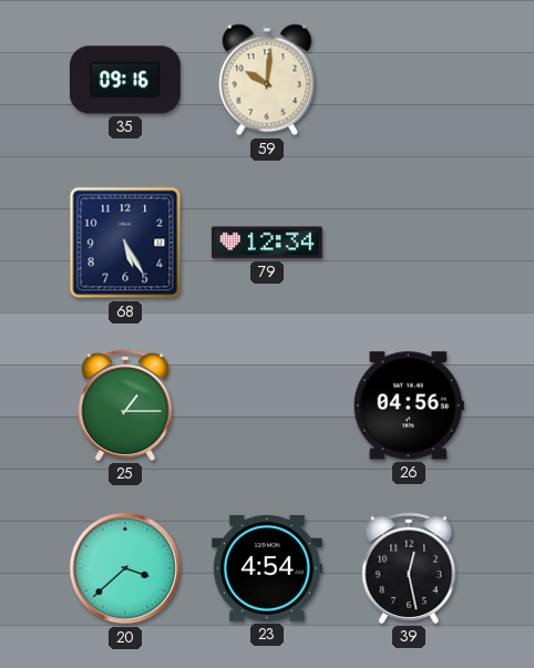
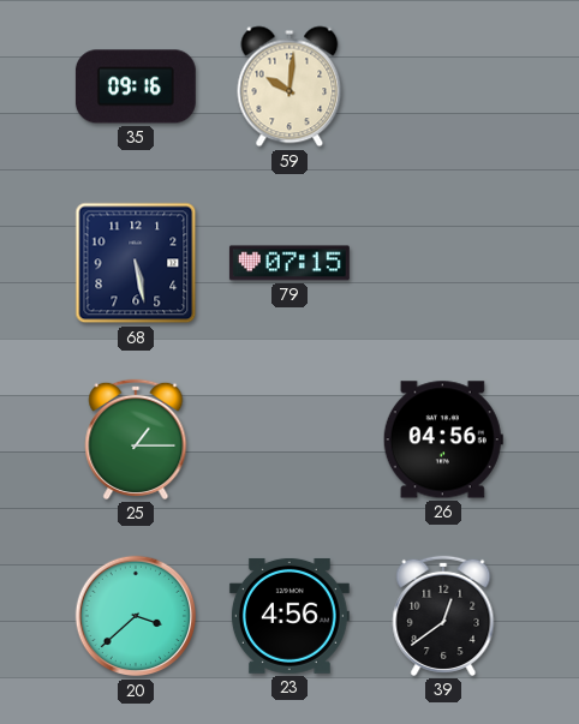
68: 5:25 -> 5:28 (136, 263)
79: 12:34 -> 07:15 (289, 263)
23: 4:54 -> 4:56 (289, 616)
39: 12:28 -> 12:39 (443, 616)
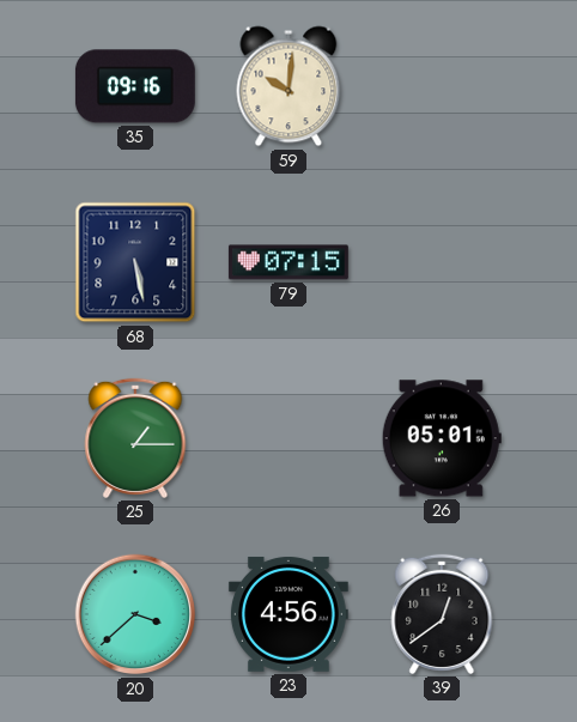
26: 04:56 -> 05:01 (442, 438)
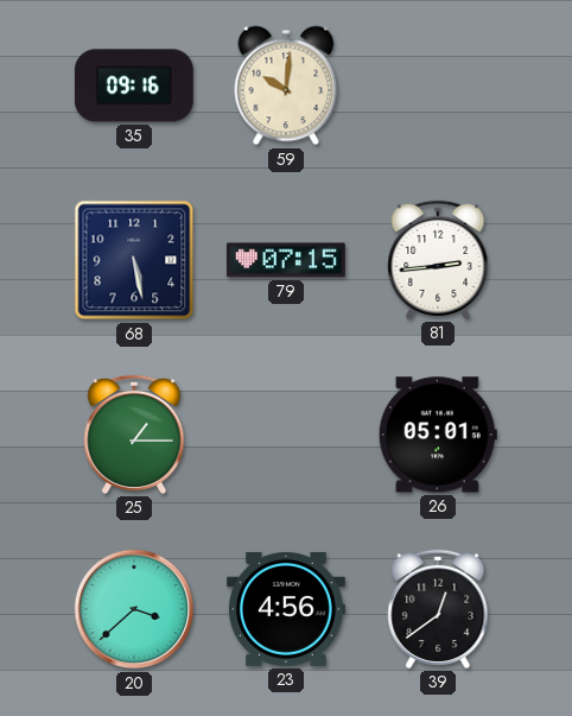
81: none -> 2:44 (438, 260)
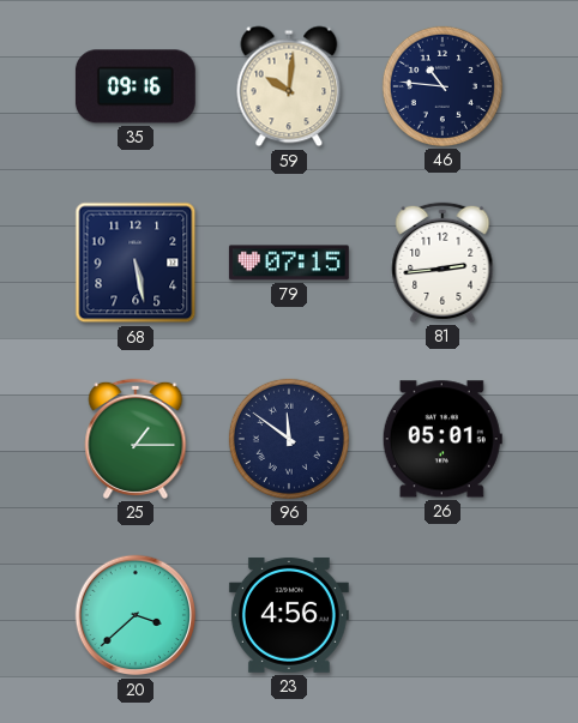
46: none -> 10:46 (442, 86)
96: none -> 11:51 (289, 439)
39: 12:39 -> none (438, 609)
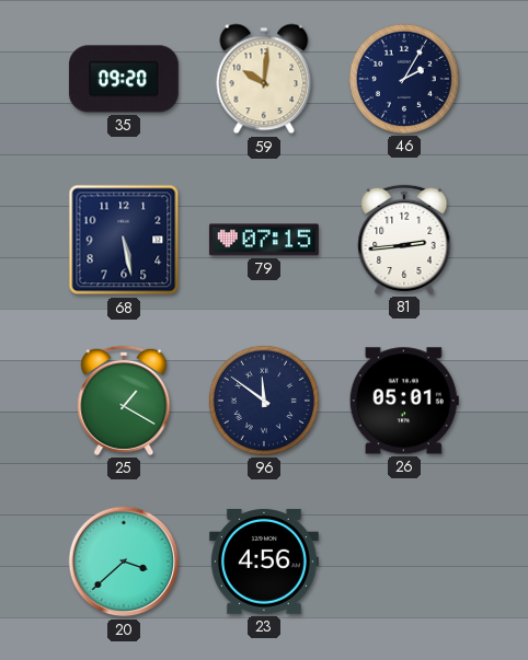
35: 09:16 -> 09:20 (124, 79)
46: 10:46 -> 2:05 (404, 79)
25: 1:15 -> 1:20 (124, 401)
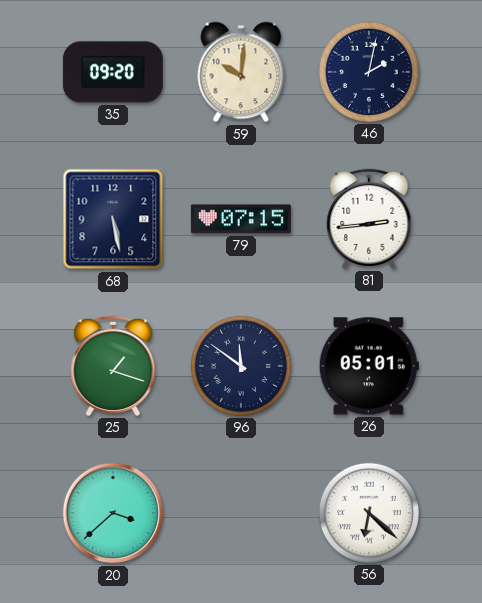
46: 2:05 -> 2:02 (369, 72)
25: 1:20 -> 1:18 (113, 366)
23: 4:56 -> none (264, 561)
56: none -> 6:22 (369, 513)
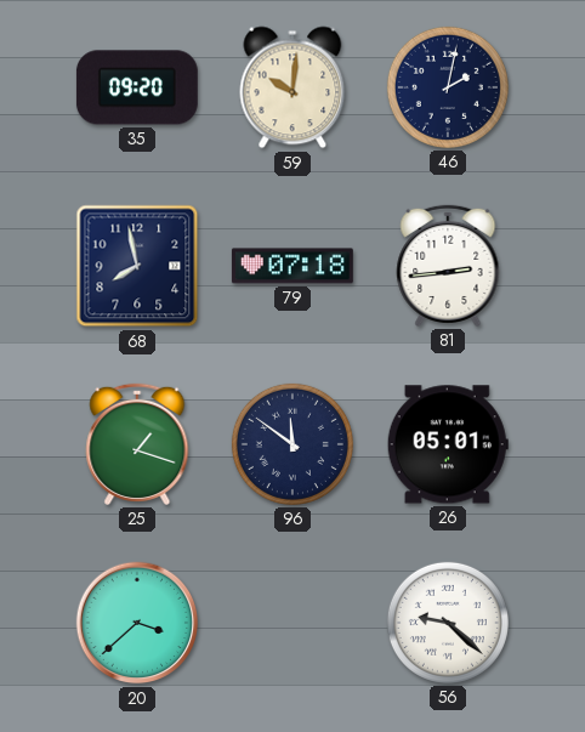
68: 5:28 -> 7:58 (137, 266)
79: 07:15 -> 07:18 (292, 266)
56: 6:22 -> 9:22 (448, 623)
